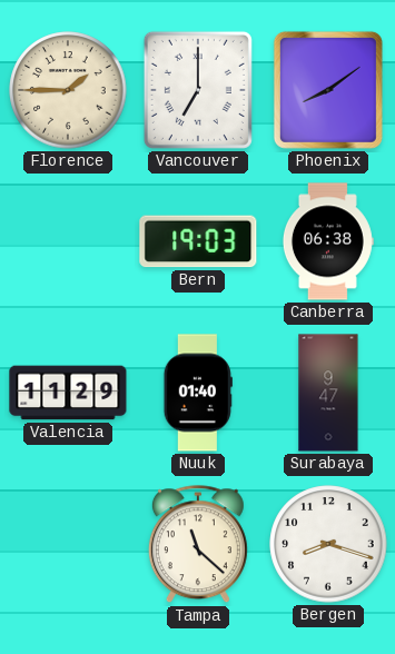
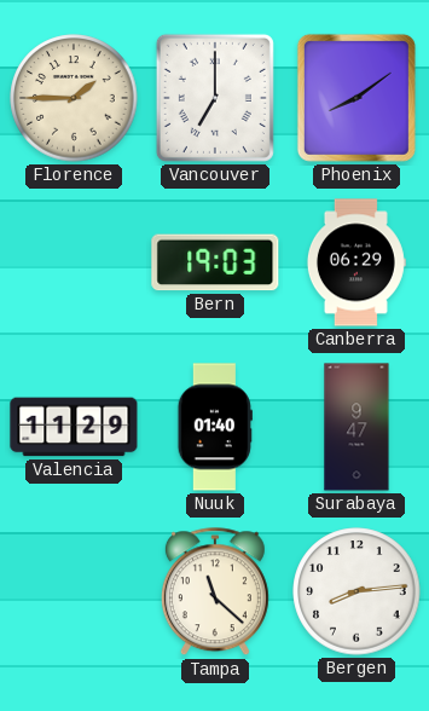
Canberra: 06:38 -> 06:29 (355, 262)
Bergen: 8:18 -> 8:14 (356, 591)
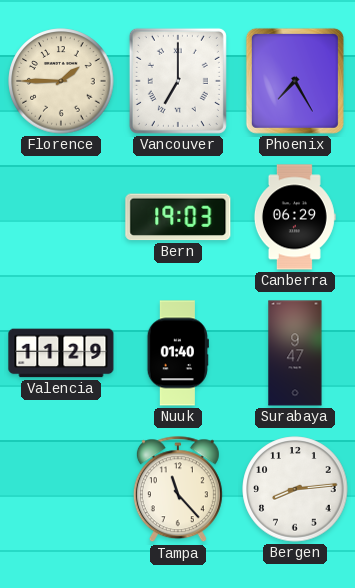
Phoenix: 8:09 -> 7:25 (295, 81)
Tampa: 11:22 -> 11:23 (178, 490)
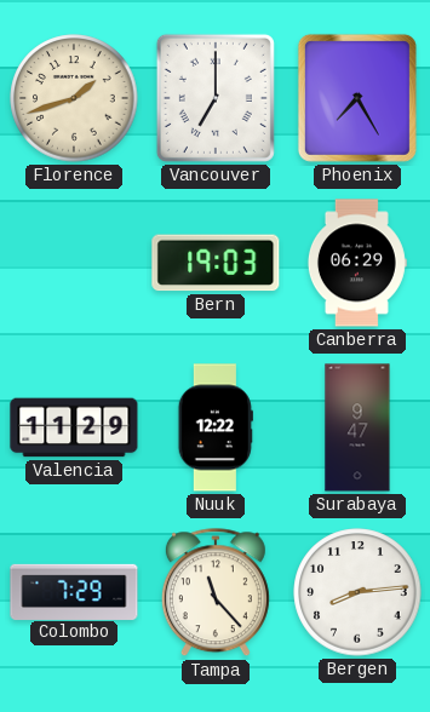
Florence: 1:45 -> 1:42 (74, 98)
Nuuk: 01:40 -> 12:22 (216, 427)
Colombo: none -> 7:29 (74, 591)
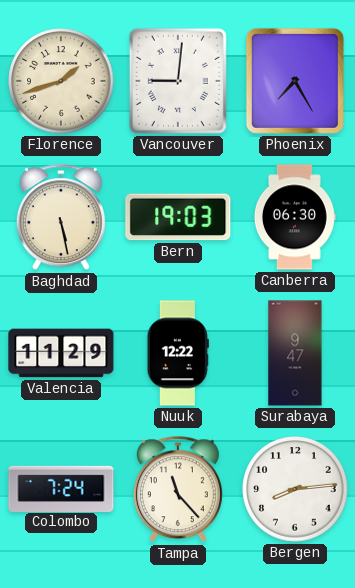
Vancouver: 7:00 -> 9:01 (178, 81)
Baghdad: none -> 5:28 (61, 218)
Canberra: 06:29 -> 06:30 (294, 217)
Colombo: 7:29 -> 7:24 (61, 488)
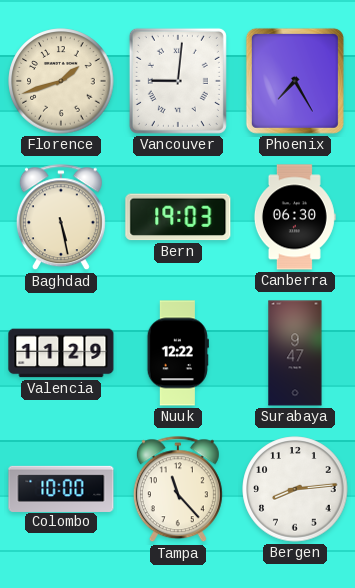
Colombo: 7:24 -> 10:00 (61, 488)
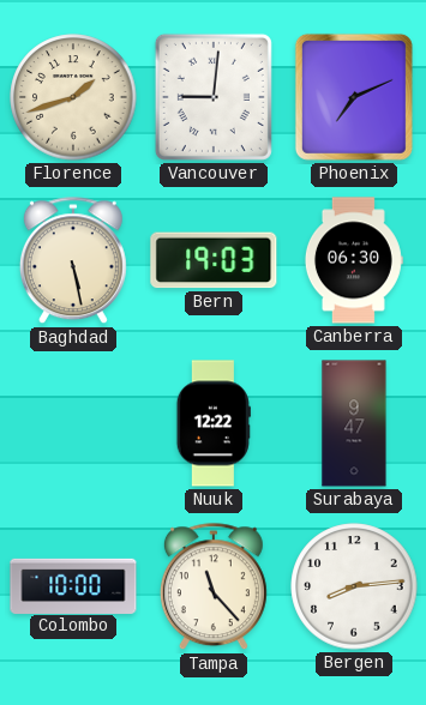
Phoenix: 7:25 -> 7:11 (354, 97)
Valencia: 11:29 -> none (61, 353)
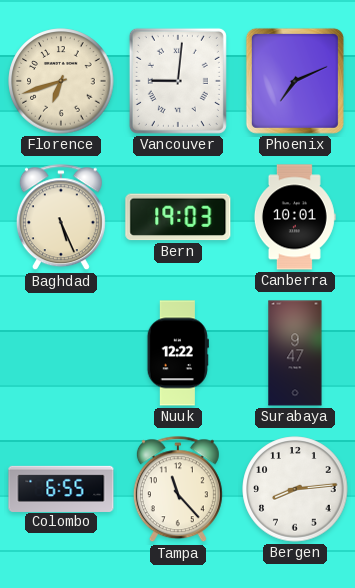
Florence: 1:42 -> 6:42 (61, 81)
Baghdad: 5:28 -> 5:26 (61, 218)
Canberra: 06:30 -> 10:01 (294, 217)
Colombo: 10:00 -> 6:55 (61, 488)
